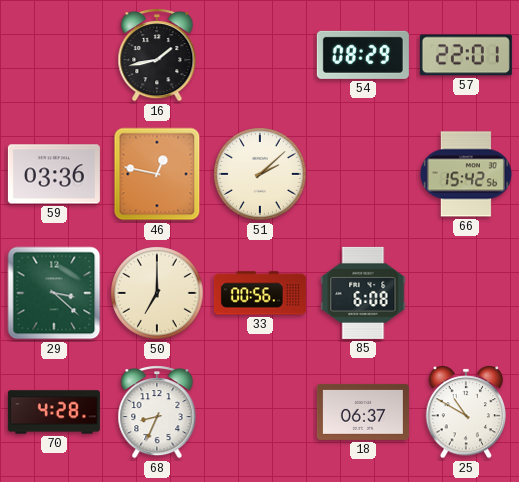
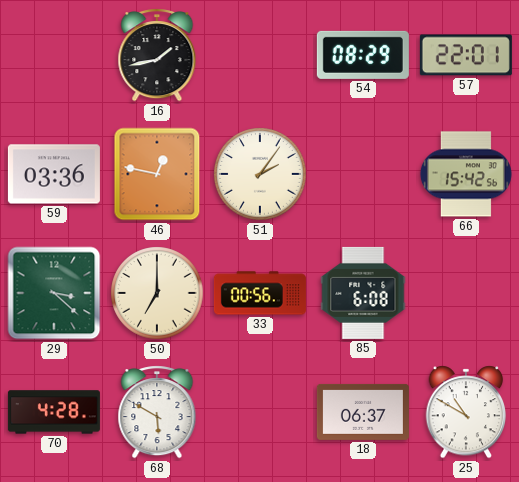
51: 2:08 -> 2:06 (260, 174)
68: 8:34 -> 5:50 (157, 412)
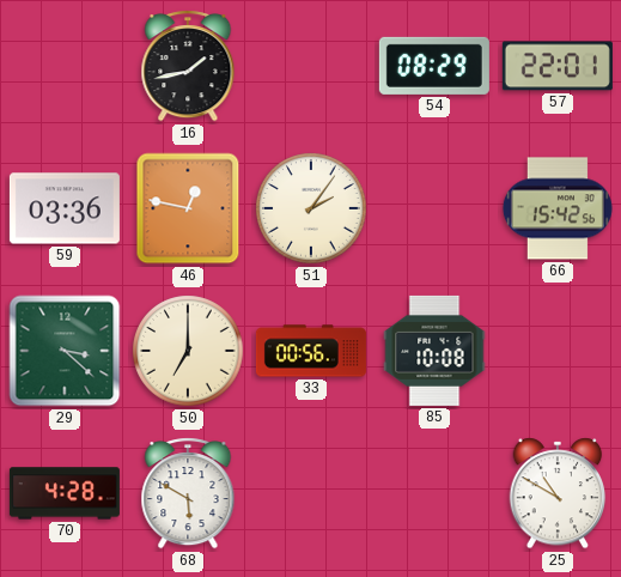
85: 6:08 -> 10:08 (434, 351)
18: 06:37 -> none (363, 412)
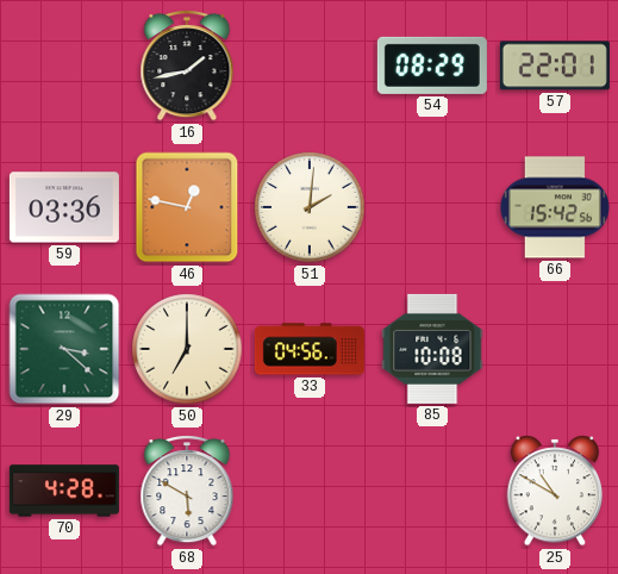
51: 2:06 -> 2:01 (310, 207)
33: 00:56 -> 04:56 (310, 349)
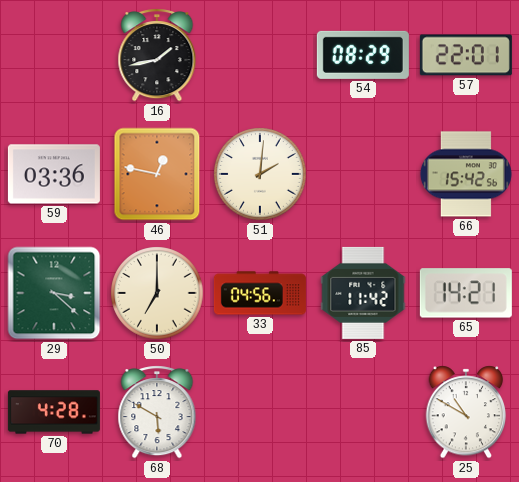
85: 10:08 -> 11:42 (363, 293)
65: none -> 14:21 (466, 293)
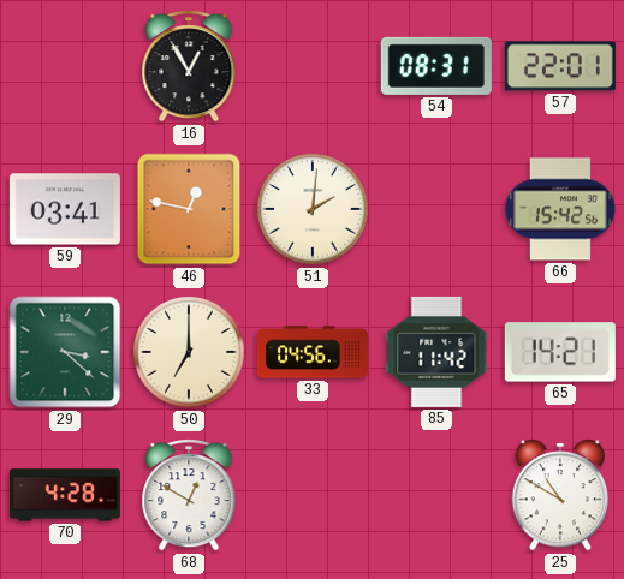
16: 1:43 -> 12:55 (189, 66)
54: 08:29 -> 08:31 (436, 66)
59: 03:36 -> 03:41 (65, 209)
68: 5:50 -> 12:50 (189, 495)
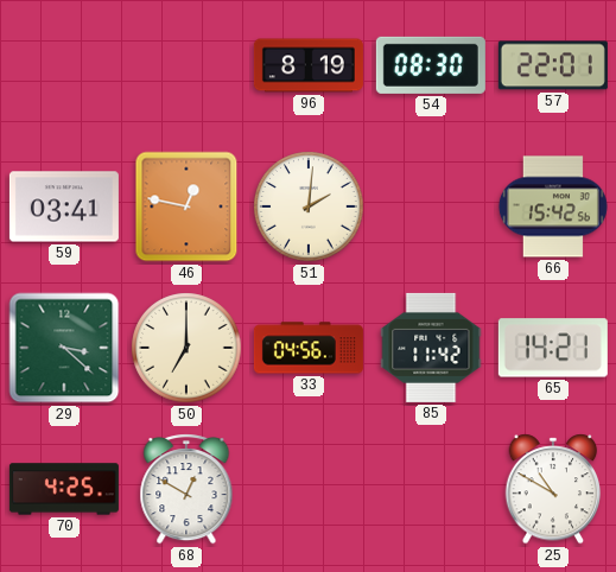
16: 12:55 -> none (189, 66)
96: none -> 8:19 (309, 65)
54: 08:31 -> 08:30 (431, 65)
70: 4:28 -> 4:25 (64, 489)
